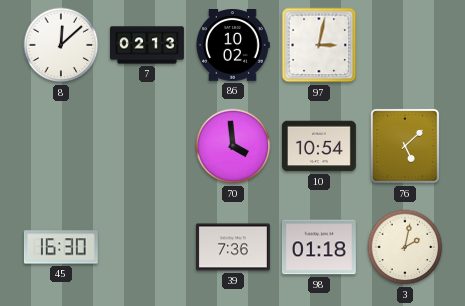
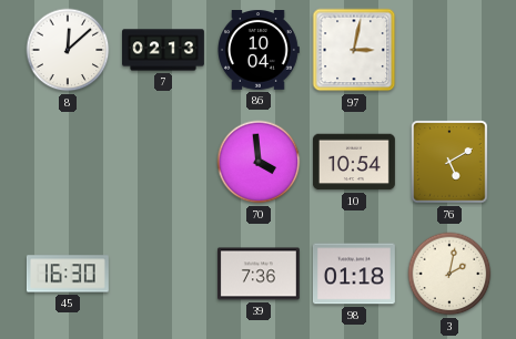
86: 10:02 -> 10:04 (259, 51)
76: 5:08 -> 5:10 (449, 162)
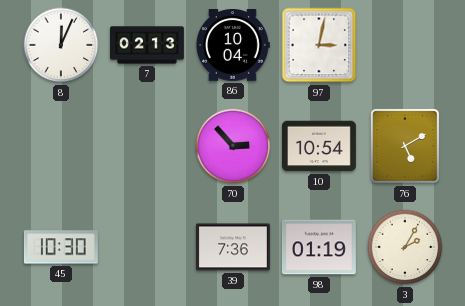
8: 12:08 -> 12:04 (61, 45)
70: 3:59 -> 2:53 (233, 146)
45: 16:30 -> 10:30 (61, 247)
98: 01:18 -> 01:19 (319, 247)
3: 2:02 -> 2:05 (405, 247)
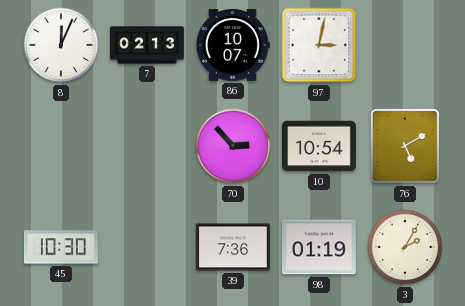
86: 10:04 -> 10:07 (233, 46)
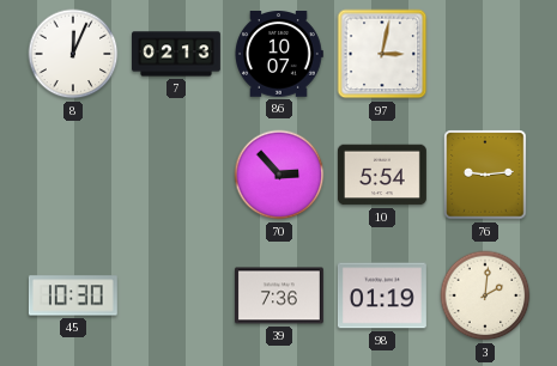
10: 10:54 -> 5:54 (382, 175)
76: 5:10 -> 9:14 (485, 175)
3: 2:05 -> 2:01 (485, 295)
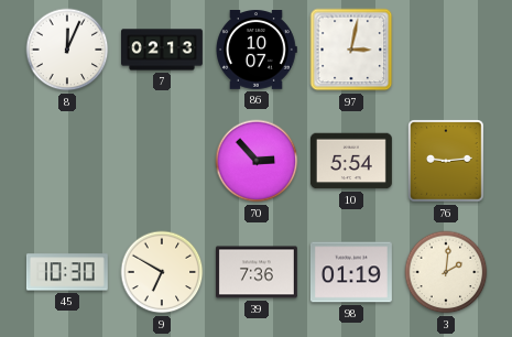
9: none -> 6:50 (162, 272)
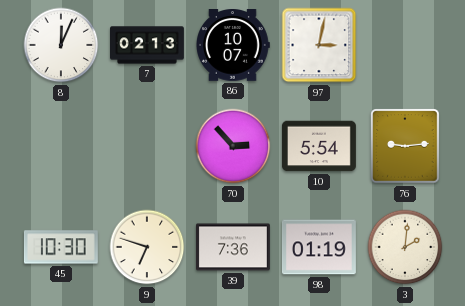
9: 6:50 -> 6:48 (147, 247)
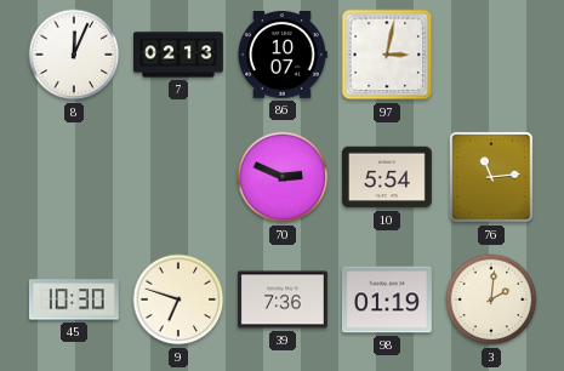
70: 2:53 -> 2:49 (283, 177)
76: 9:14 -> 11:14 (491, 177)
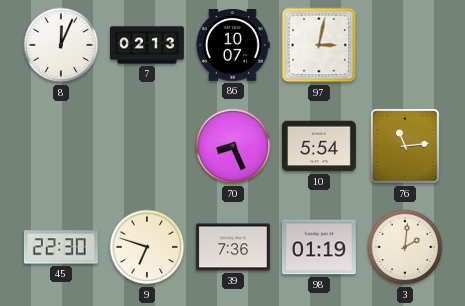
70: 2:49 -> 8:26 (233, 146)
45: 10:30 -> 22:30 (61, 247)
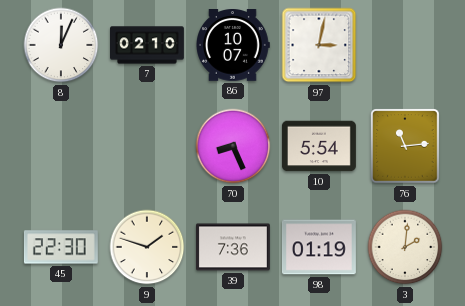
7: 02:13 -> 02:10 (148, 45)
9: 6:48 -> 1:48 (147, 247)
